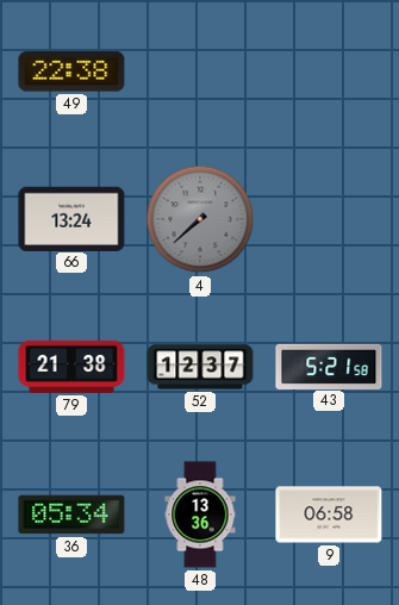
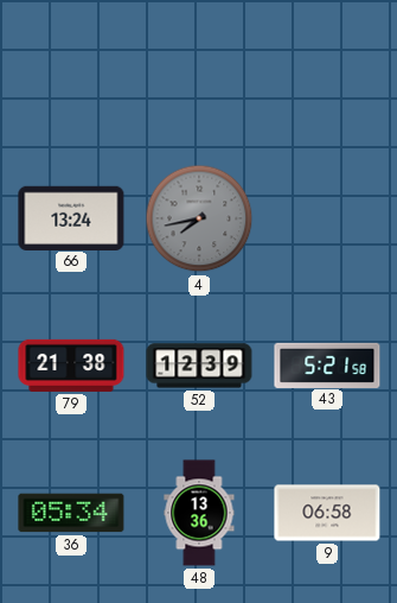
49: 22:38 -> none (71, 71)
4: 7:38 -> 7:43 (199, 218)
52: 12:37 -> 12:39 (199, 366)
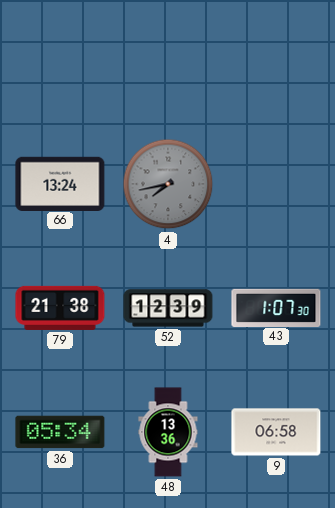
43: 5:21 -> 1:07 (276, 307)
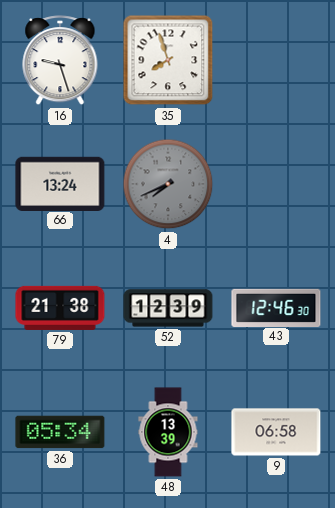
16: none -> 9:27 (60, 61)
35: none -> 7:57 (168, 60)
4: 7:43 -> 7:41 (168, 184)
43: 1:07 -> 12:46 (276, 307)
48: 13:36 -> 13:39 (168, 432)
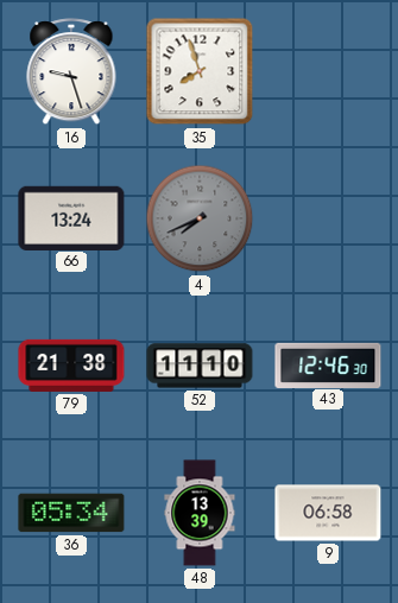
52: 12:39 -> 11:10 (200, 366)
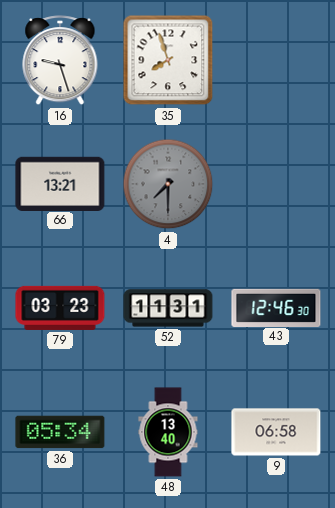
66: 13:24 -> 13:21 (60, 183)
4: 7:41 -> 7:30 (168, 184)
79: 21:38 -> 03:23 (60, 308)
52: 11:10 -> 11:31 (168, 308)
48: 13:39 -> 13:40 (168, 432)
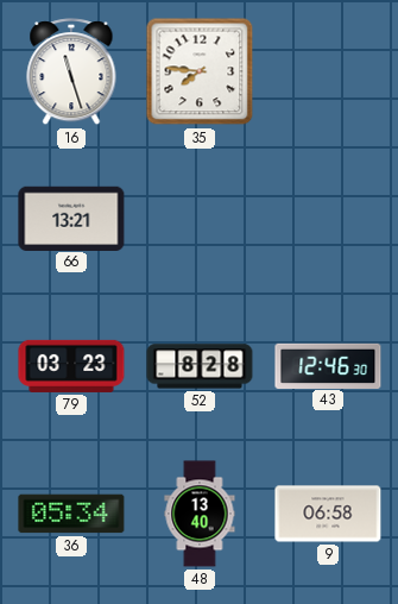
16: 9:27 -> 11:27 (71, 73)
35: 7:57 -> 7:46 (200, 71)
4: 7:30 -> none (168, 184)
52: 11:31 -> 8:28 (200, 366)
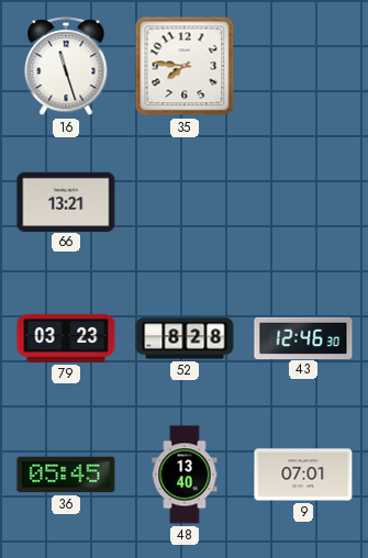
36: 05:34 -> 05:45 (66, 475)
9: 06:58 -> 07:01 (303, 475)
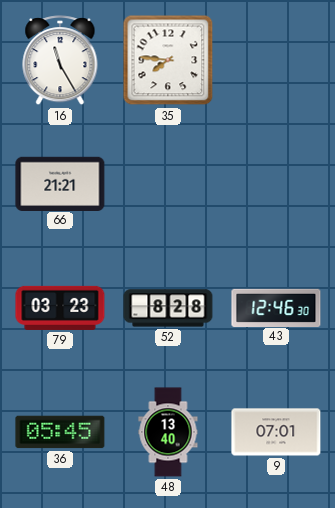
16: 11:27 -> 11:25 (60, 61)
66: 13:21 -> 21:21 (60, 183)
